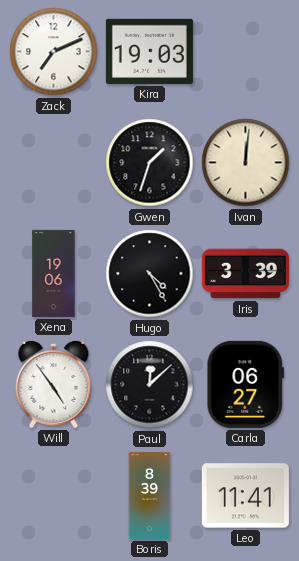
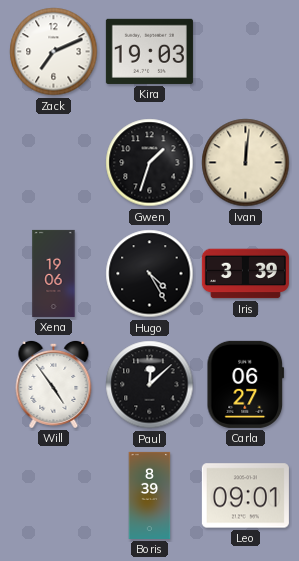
Leo: 11:41 -> 09:01 (245, 496)
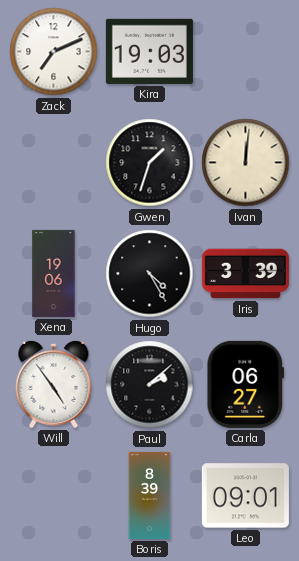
Paul: 12:08 -> 2:08 (150, 385)
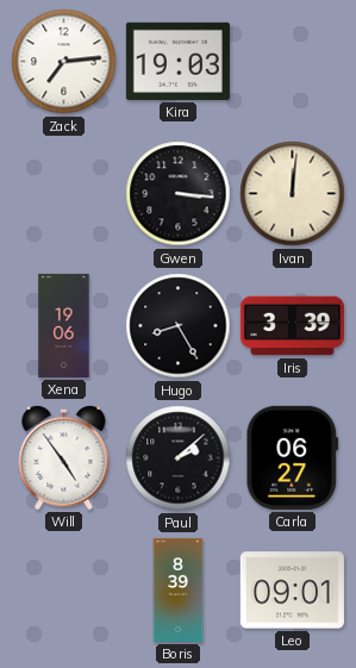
Zack: 7:11 -> 7:14 (64, 62)
Gwen: 1:33 -> 3:16 (179, 194)
Hugo: 4:25 -> 8:25 (179, 326)
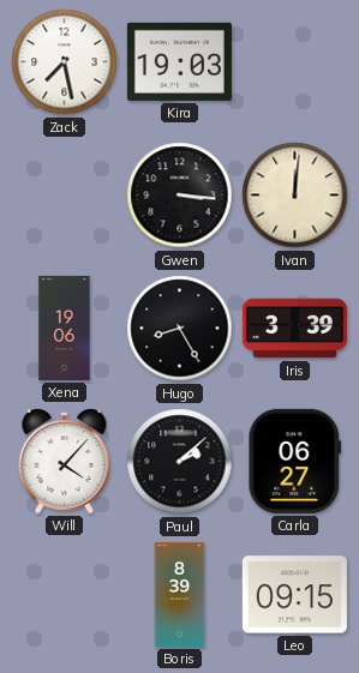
Zack: 7:14 -> 7:28 (65, 62)
Will: 4:54 -> 4:07 (65, 461)
Leo: 09:01 -> 09:15 (294, 595)
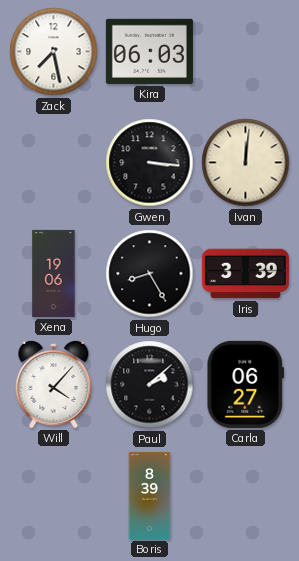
Kira: 19:03 -> 06:03 (149, 51)
Leo: 09:15 -> none (294, 595)
